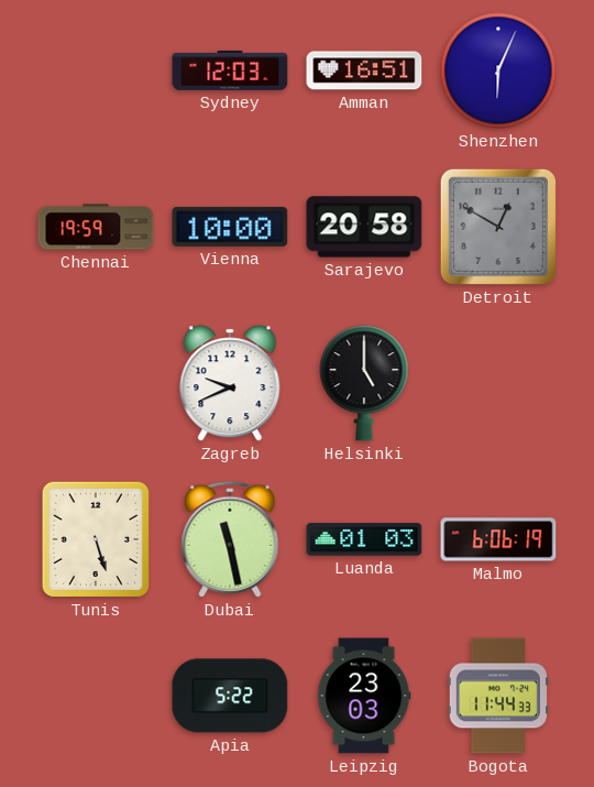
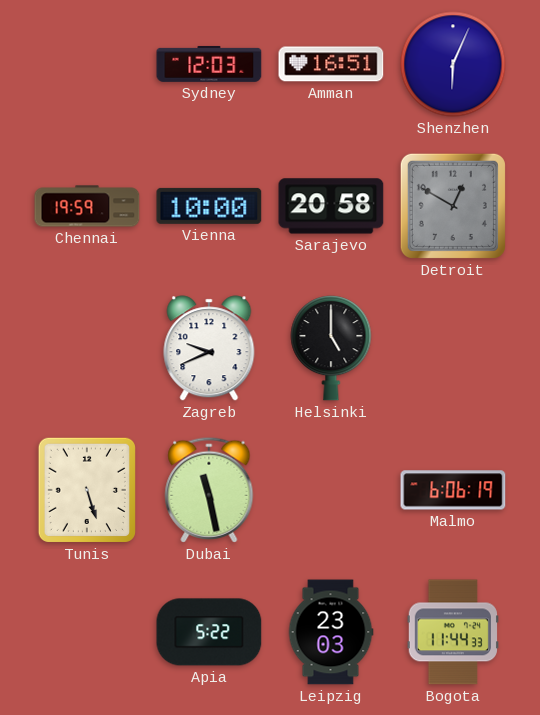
Luanda: 01:03 -> none (364, 539)
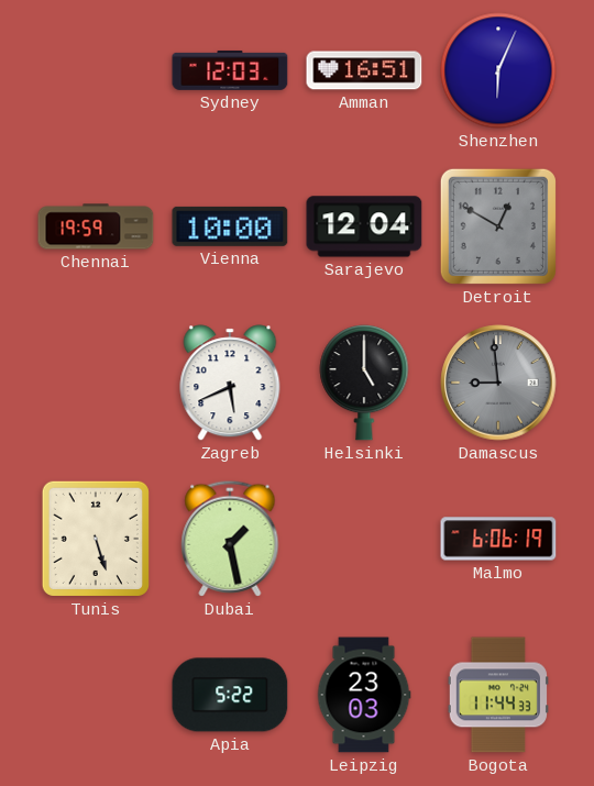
Sarajevo: 20:58 -> 12:04 (364, 226)
Zagreb: 9:41 -> 5:41 (230, 383)
Damascus: none -> 8:59 (498, 383)
Dubai: 11:28 -> 1:28 (230, 539)
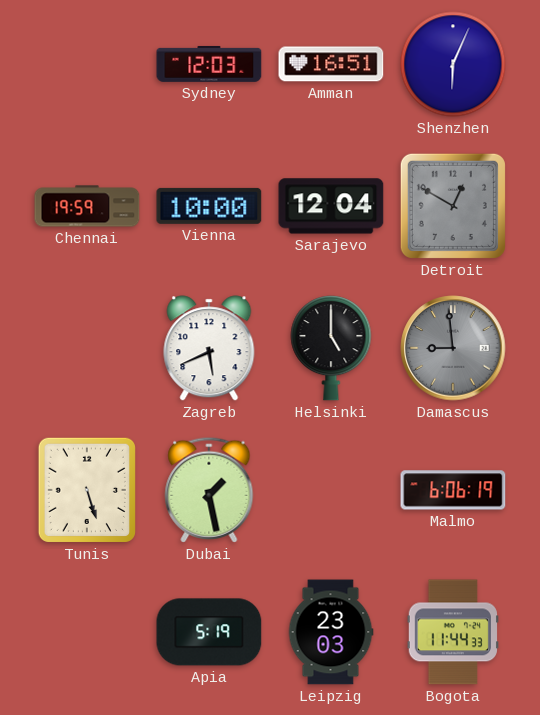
Apia: 5:22 -> 5:19 (209, 632)
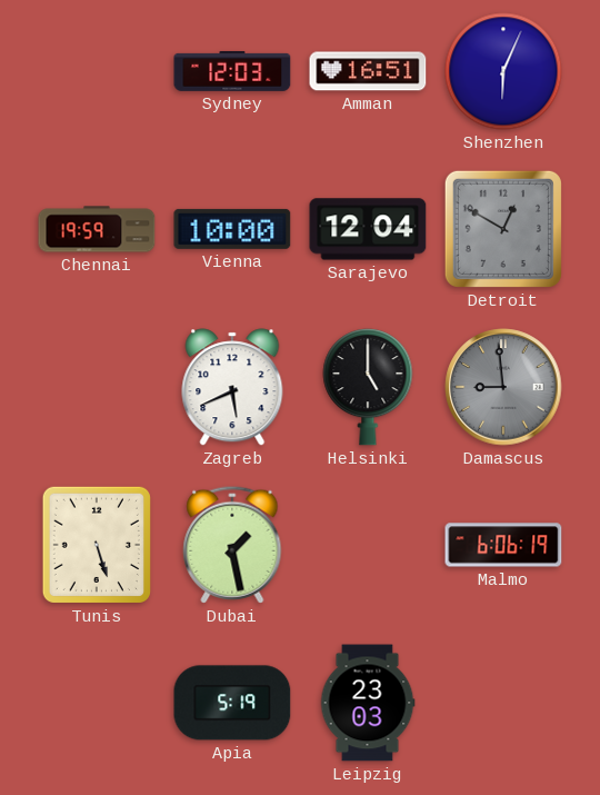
Bogota: 11:44 -> none (452, 632)
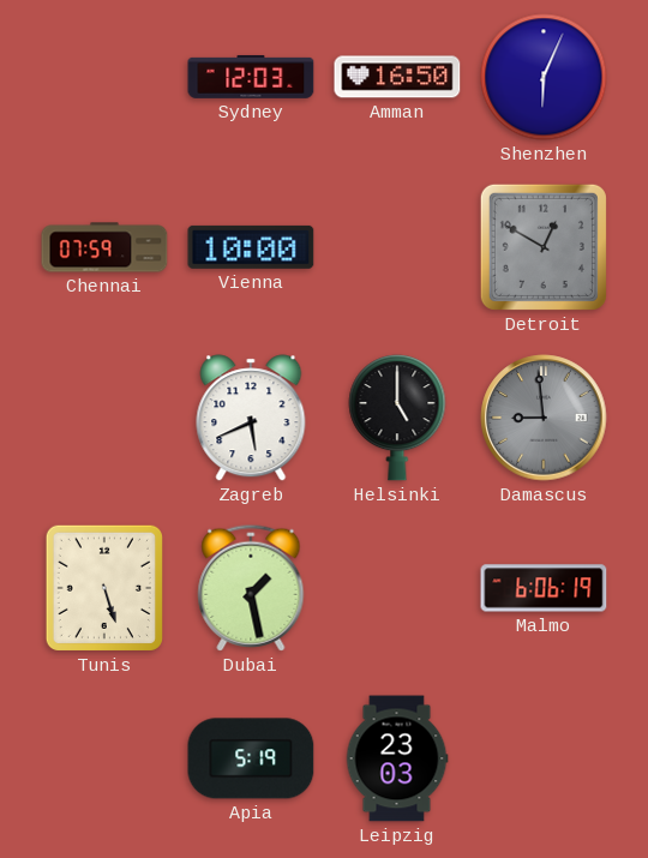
Amman: 16:51 -> 16:50 (397, 77)
Chennai: 19:59 -> 07:59 (104, 247)
Sarajevo: 12:04 -> none (368, 229)
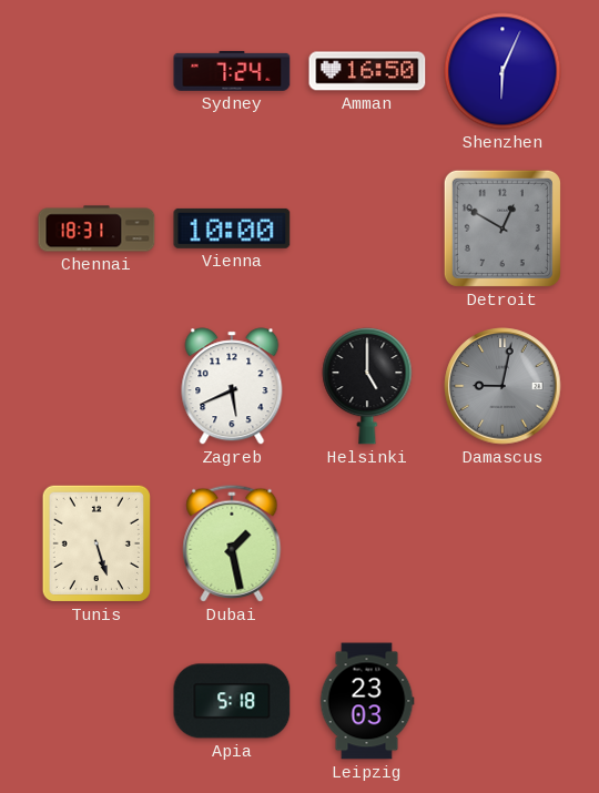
Sydney: 12:03 -> 7:24 (232, 71)
Chennai: 07:59 -> 18:31 (97, 228)
Damascus: 8:59 -> 9:02 (502, 386)
Malmo: 6:06 -> none (544, 588)
Apia: 5:19 -> 5:18 (232, 701)
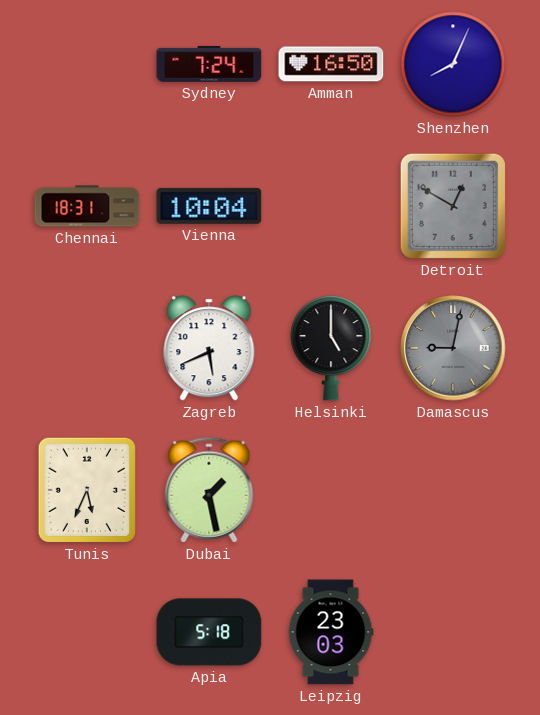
Shenzhen: 6:04 -> 8:04 (453, 64)
Vienna: 10:00 -> 10:04 (209, 206)
Tunis: 5:27 -> 5:34 (87, 490)
